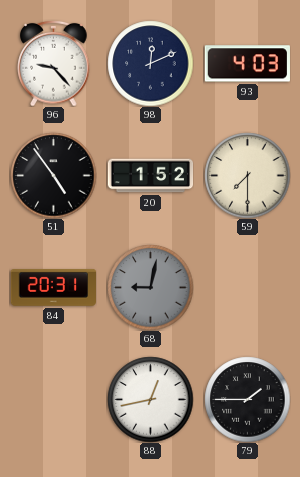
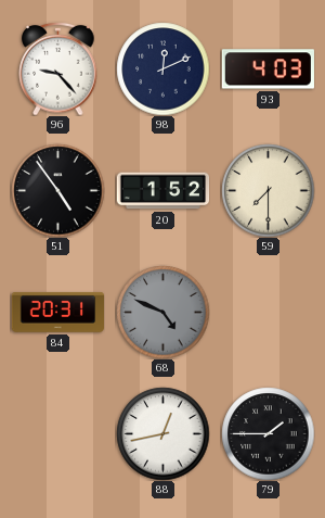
68: 9:02 -> 4:49 (162, 312)
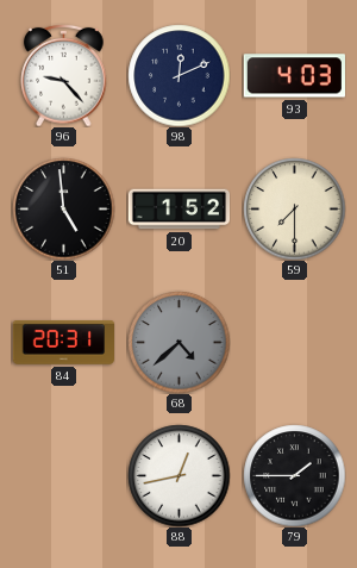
51: 4:54 -> 4:59 (63, 208)
68: 4:49 -> 4:38 (178, 342)
